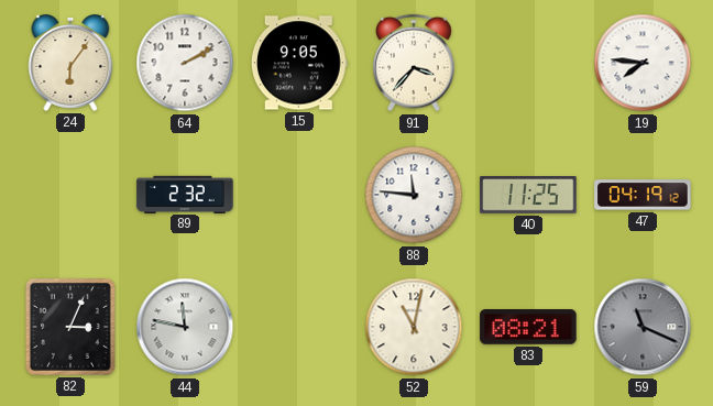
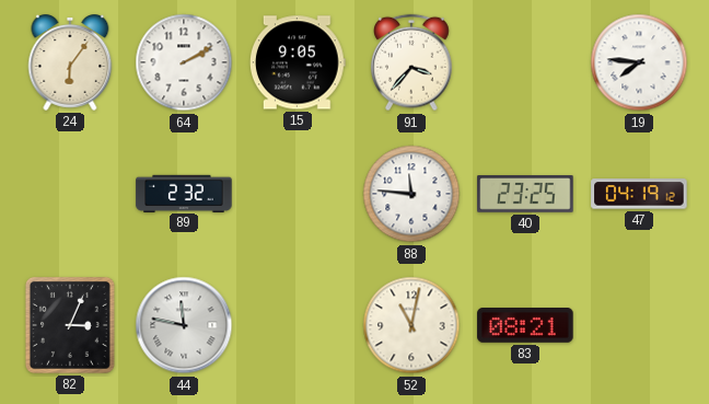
40: 11:25 -> 23:25 (525, 194)
59: 11:19 -> none (643, 327)
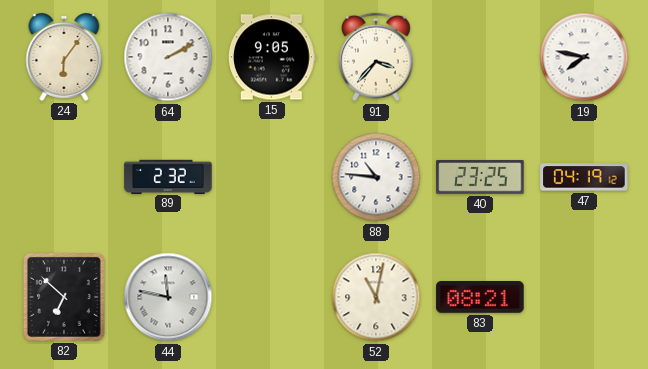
19: 7:46 -> 7:47 (584, 57)
88: 11:46 -> 10:46 (376, 177)
82: 3:04 -> 6:52 (64, 297)
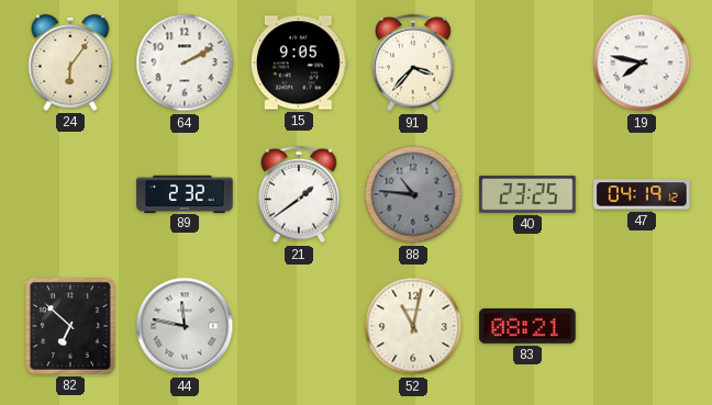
21: none -> 1:39 (299, 194)
88 dial: white -> grey (413, 194)
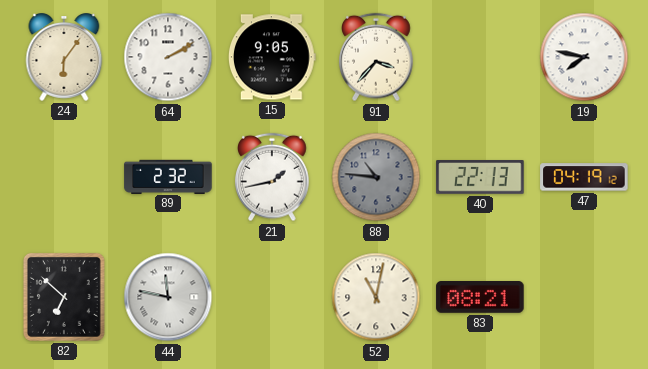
21: 1:39 -> 1:43 (272, 177)
40: 23:25 -> 22:13 (480, 177)
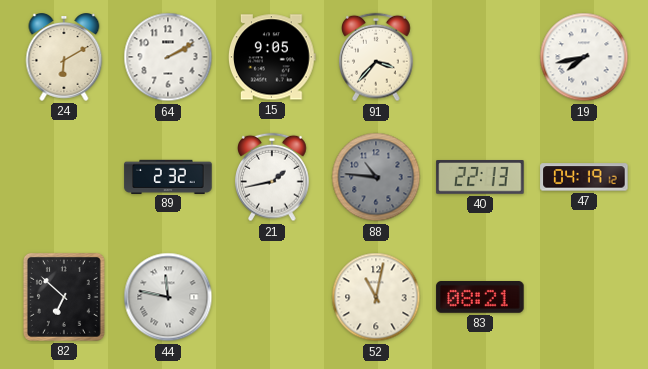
24: 6:06 -> 6:10 (64, 58)
19: 7:47 -> 7:43 (584, 57)
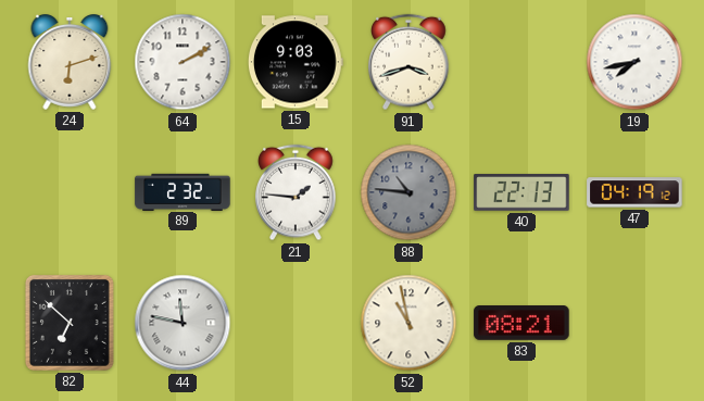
24: 6:10 -> 6:12 (70, 63)
15: 9:05 -> 9:03 (297, 62)
91: 3:37 -> 3:42 (408, 62)
21: 1:43 -> 1:46 (296, 192)
52: 11:02 -> 10:58 (408, 323)
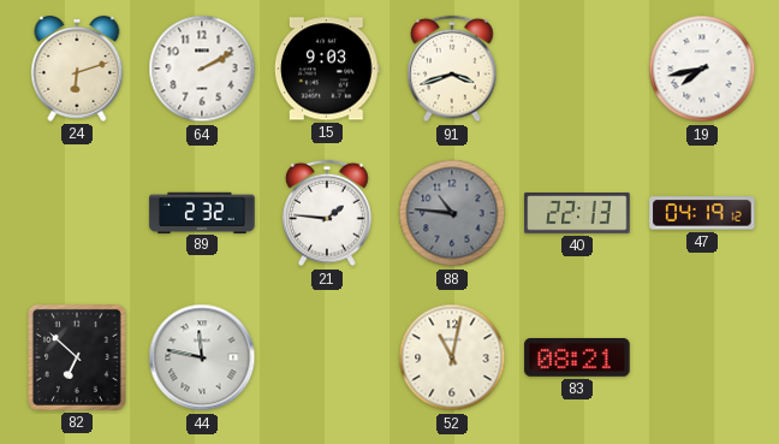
52: 10:58 -> 11:02 (452, 357)
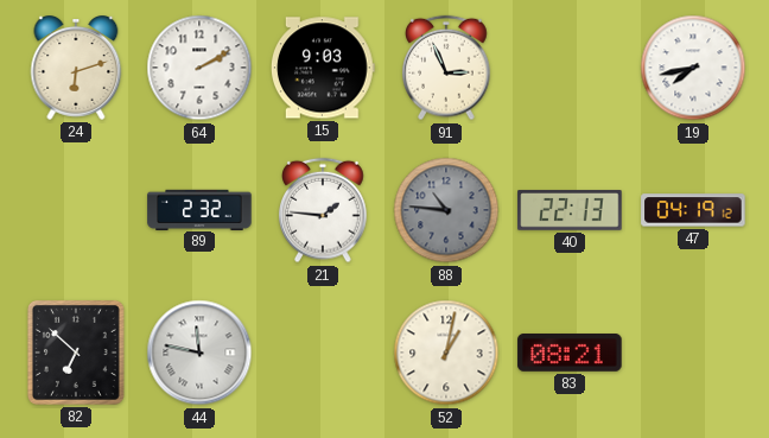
91: 3:42 -> 2:56 (446, 68)
52: 11:02 -> 1:02 (446, 353)
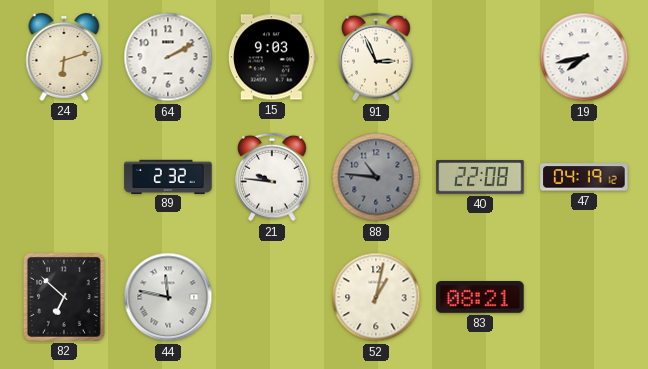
21: 1:46 -> 9:46 (272, 177)
40: 22:13 -> 22:08 (480, 177)
